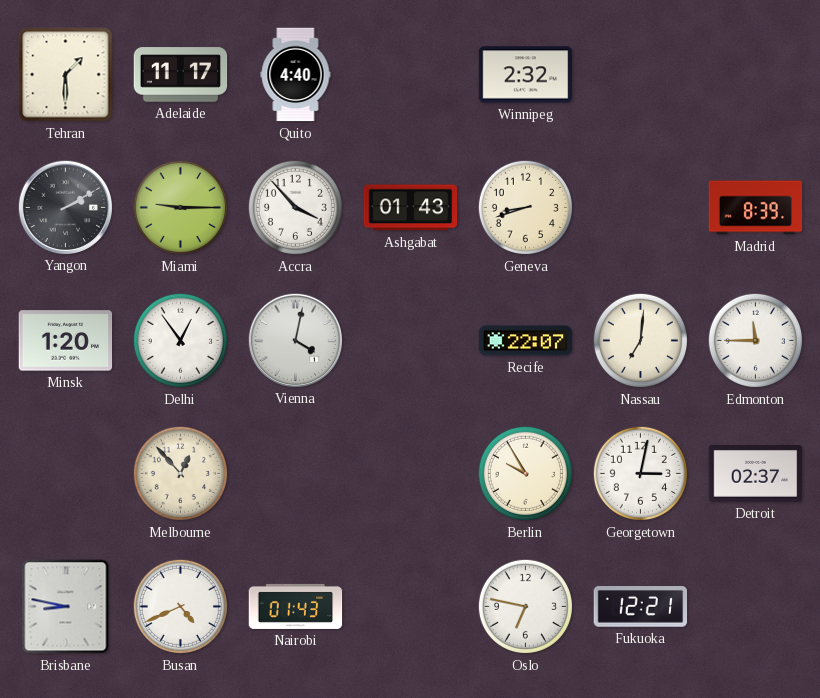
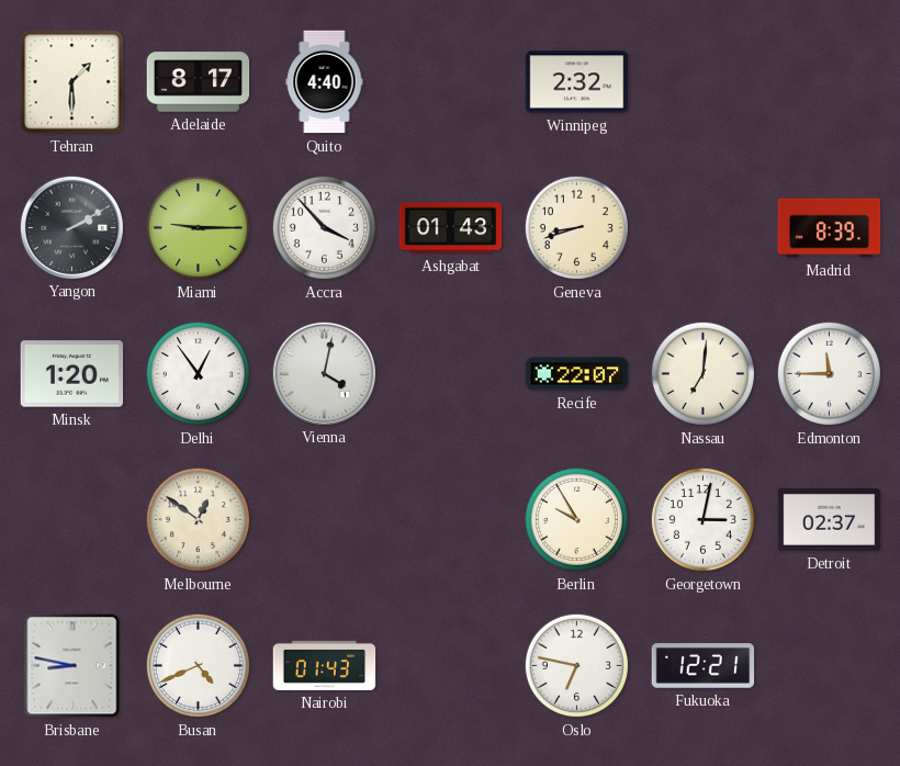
Adelaide: 11:17 -> 8:17 (199, 82)
Melbourne: 12:53 -> 12:51 (198, 519)
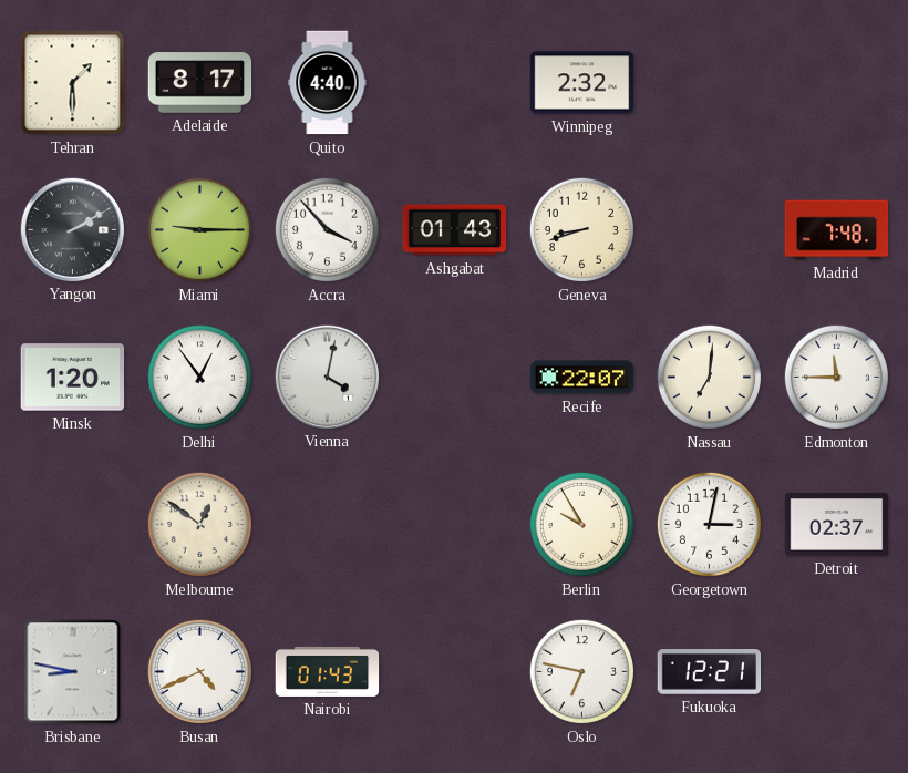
Madrid: 8:39 -> 7:48 (837, 230)
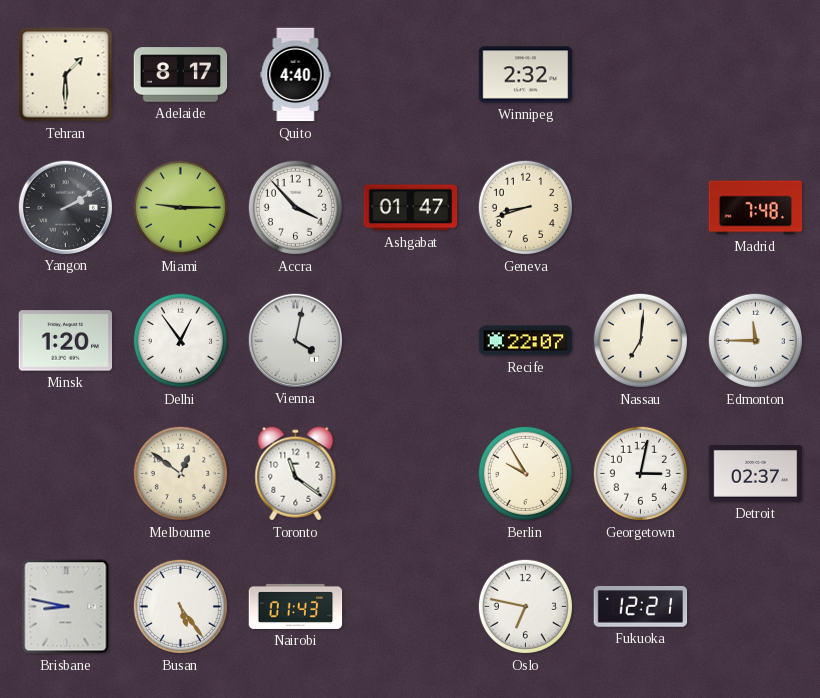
Ashgabat: 01:43 -> 01:47 (411, 208)
Toronto: none -> 11:21 (296, 474)
Busan: 4:41 -> 5:24 (180, 606)
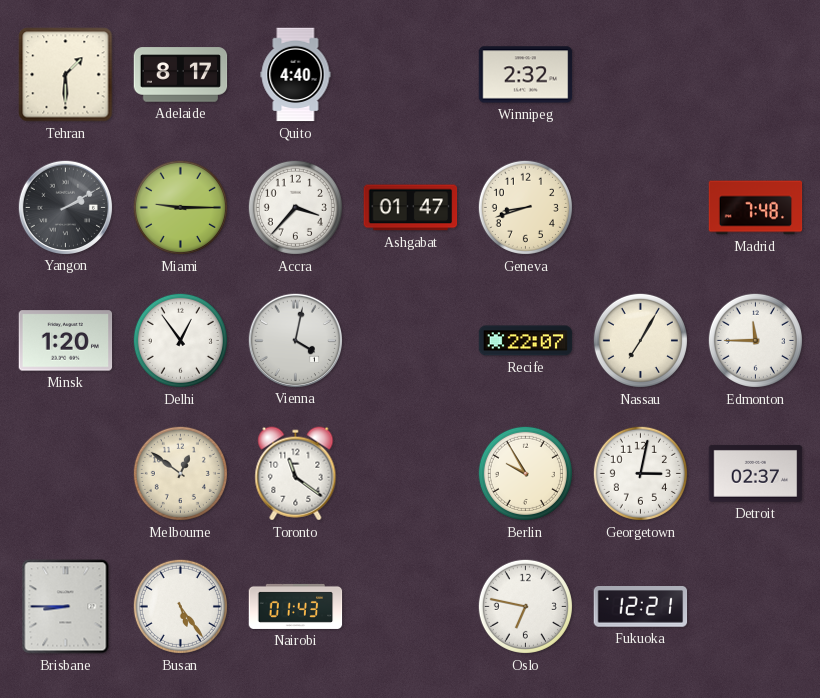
Accra: 3:53 -> 3:37 (295, 207)
Nassau: 7:01 -> 7:05 (640, 340)
Brisbane: 8:47 -> 8:45 (66, 607)
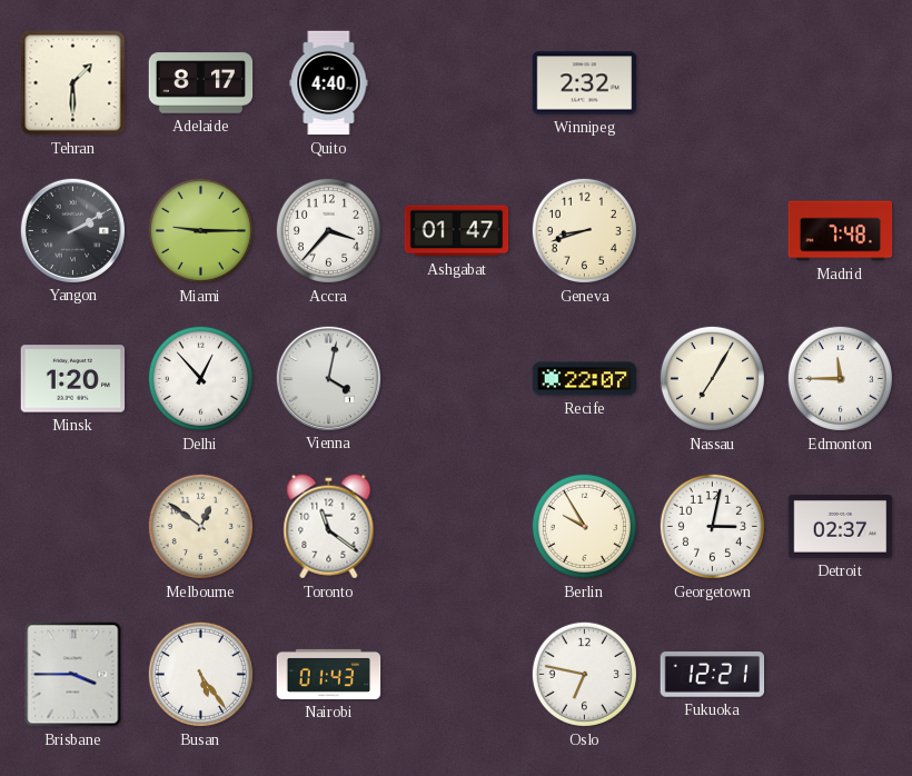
Delhi: 12:54 -> 12:53 (200, 378)
Brisbane: 8:45 -> 3:45 (73, 675)
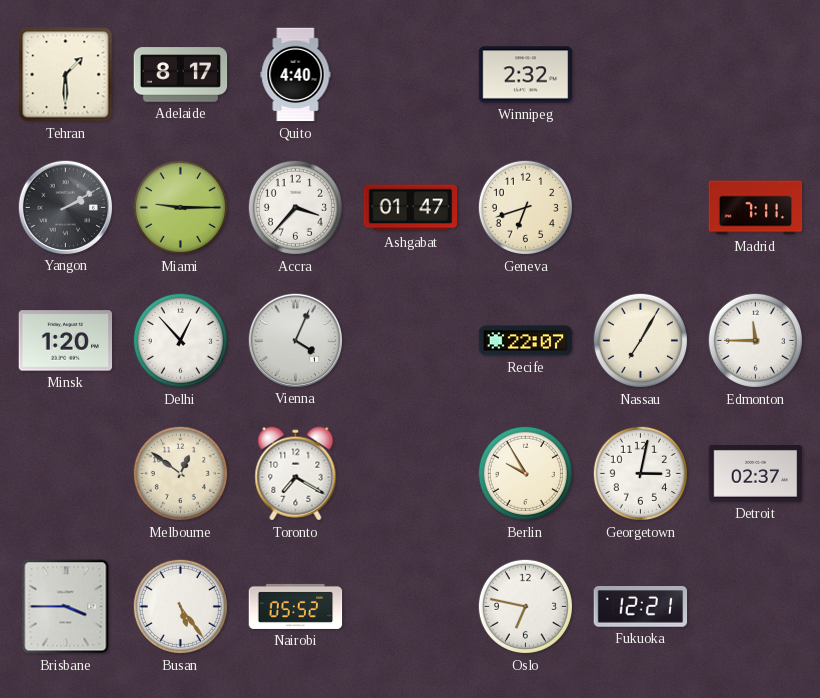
Geneva: 8:42 -> 6:42 (525, 207)
Madrid: 7:48 -> 7:11 (756, 208)
Vienna: 4:02 -> 4:04 (295, 340)
Toronto: 11:21 -> 7:20 (296, 474)
Nairobi: 01:43 -> 05:52 (296, 606)
